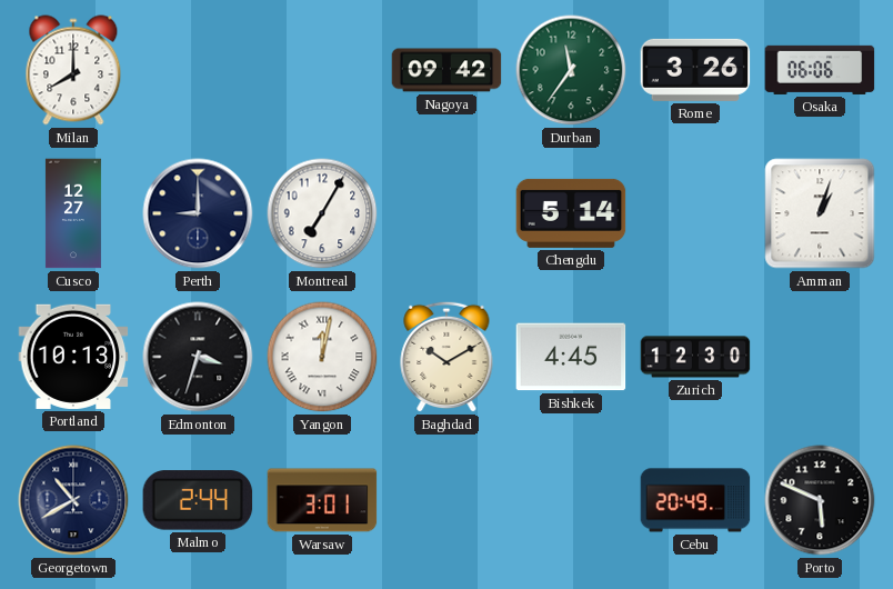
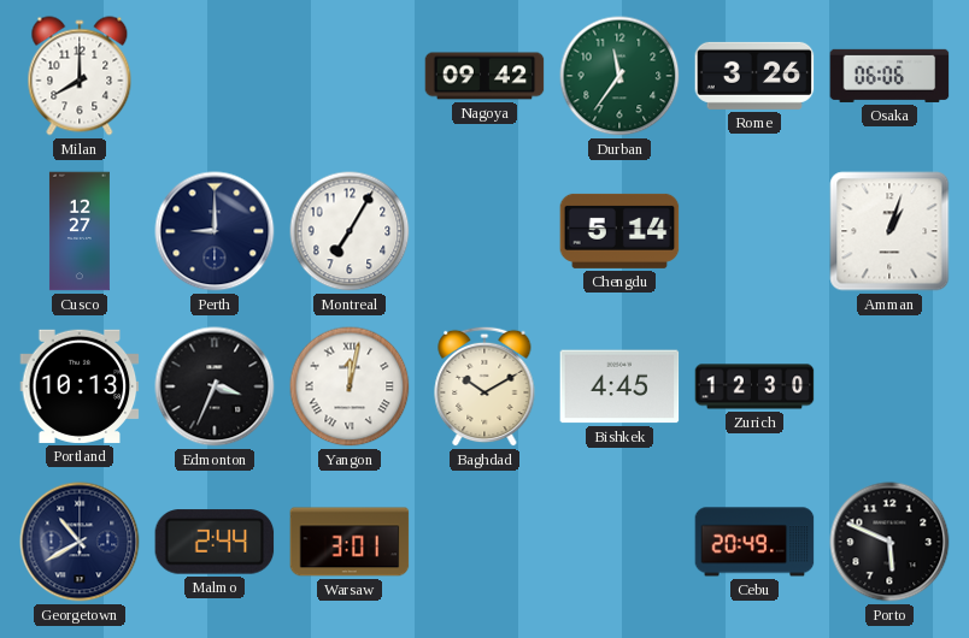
Edmonton: 3:33 -> 3:34 (215, 386)
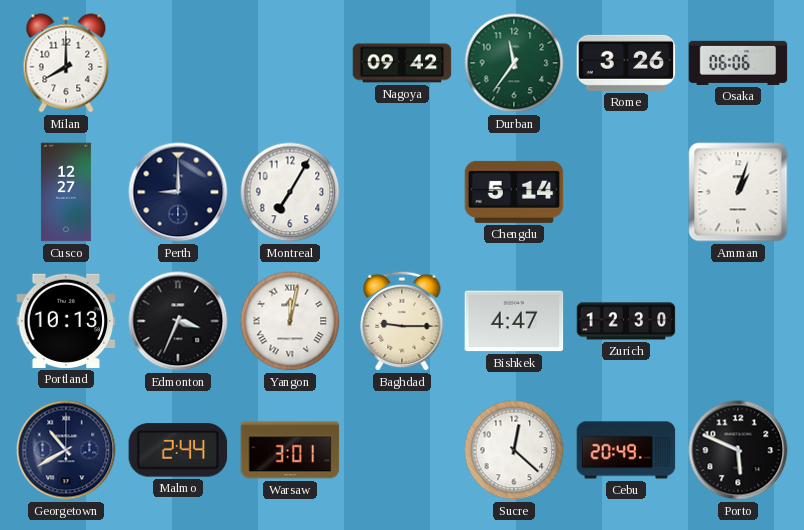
Baghdad: 10:10 -> 9:15 (402, 321)
Bishkek: 4:45 -> 4:47 (514, 321)
Sucre: none -> 12:22 (514, 450)
